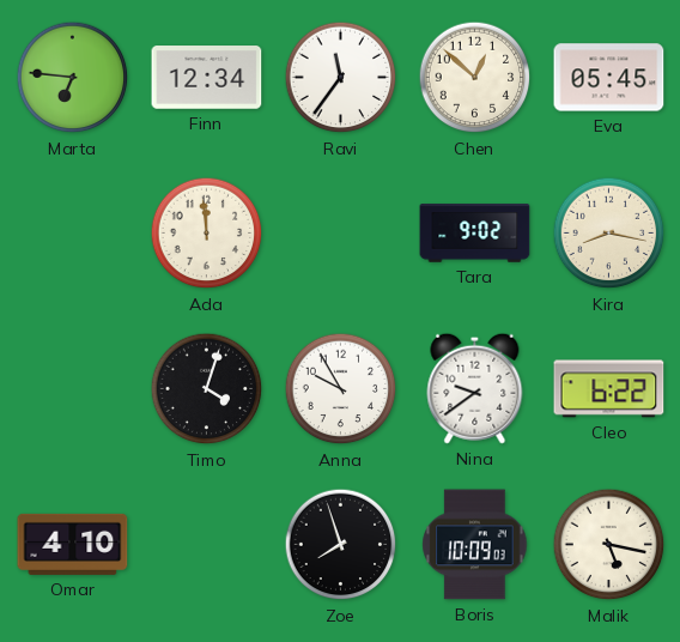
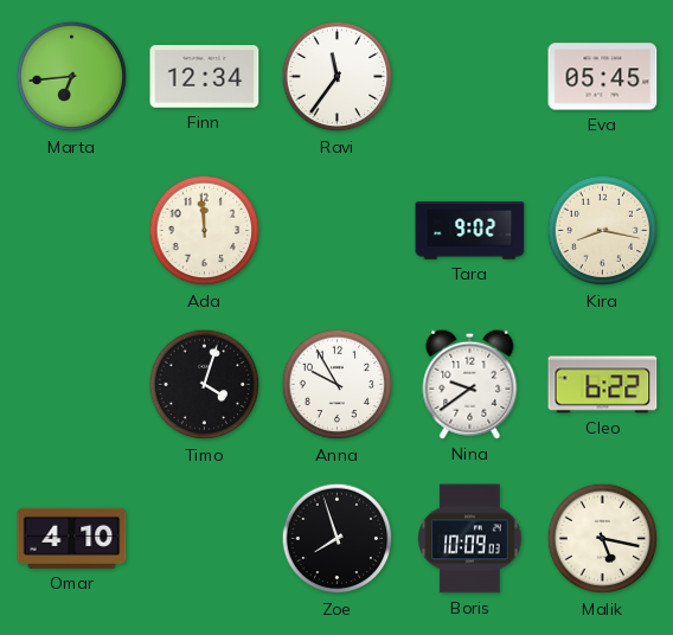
Marta: 6:46 -> 6:44 (72, 77)
Chen: 12:52 -> none (475, 78)
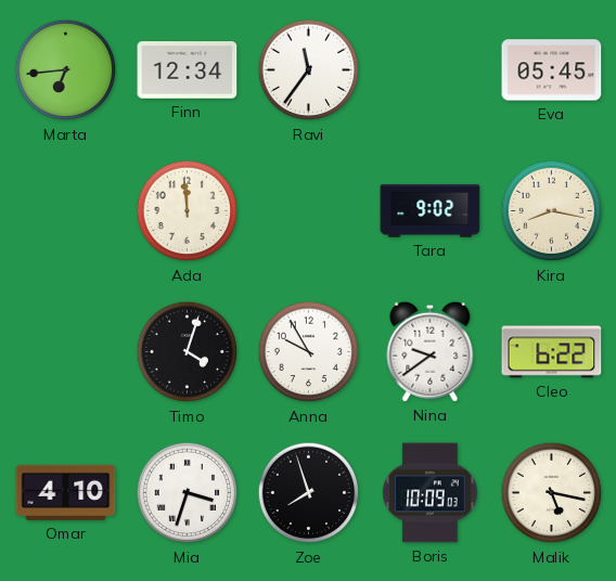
Mia: none -> 3:33 (188, 493)
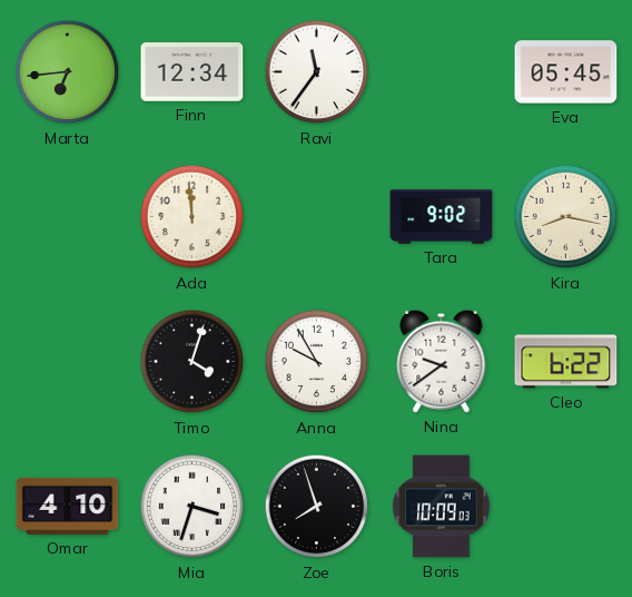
Malik: 5:17 -> none (552, 493)
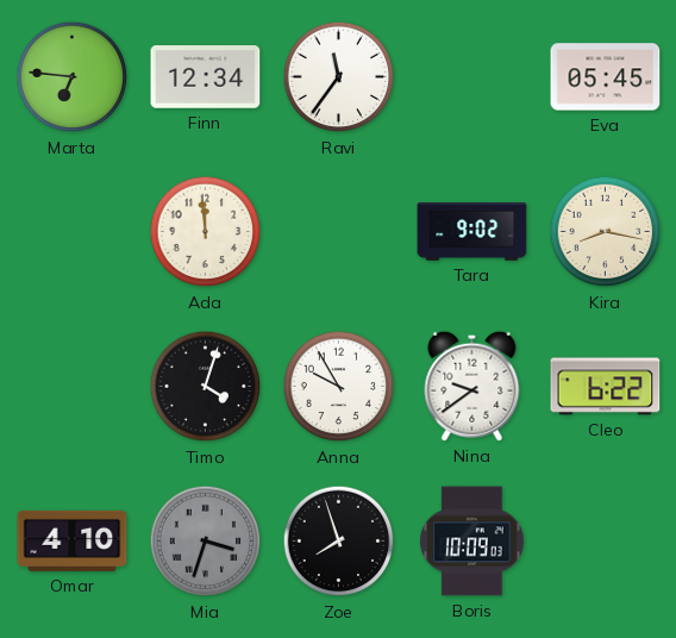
Marta: 6:44 -> 6:46 (73, 77)
Mia dial: white -> grey (206, 542)
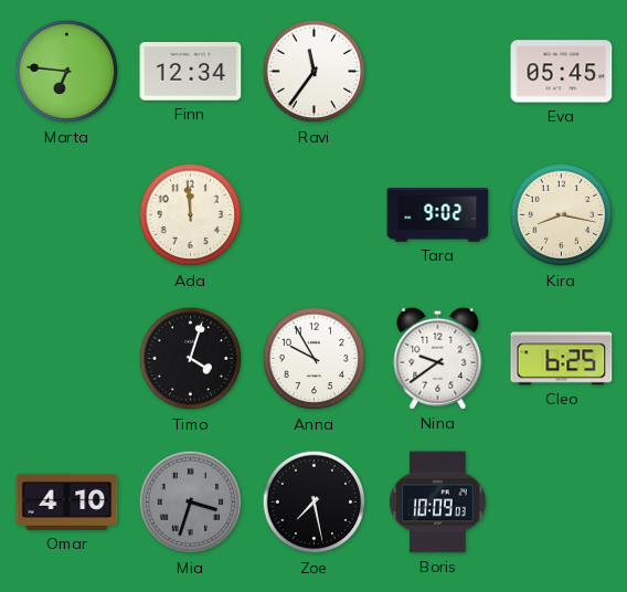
Cleo: 6:22 -> 6:25 (562, 359)
Zoe: 7:57 -> 7:28 (315, 503)
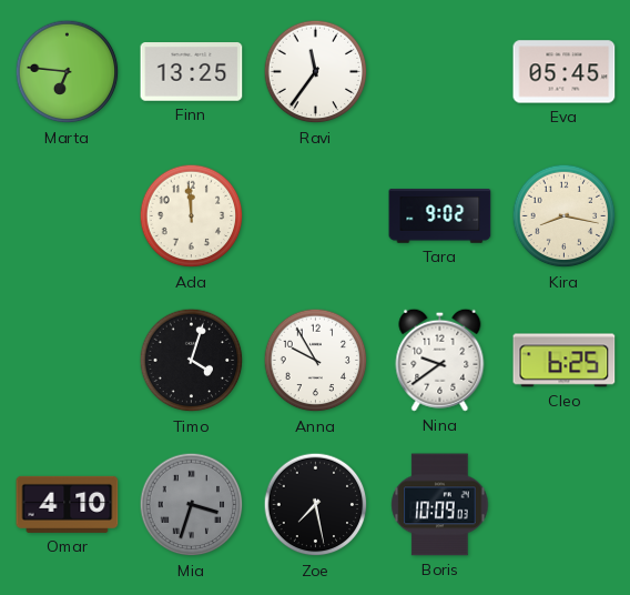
Finn: 12:34 -> 13:25 (192, 72)
